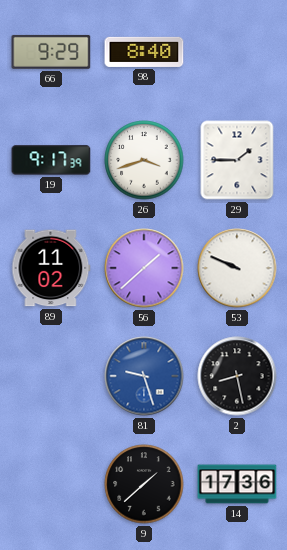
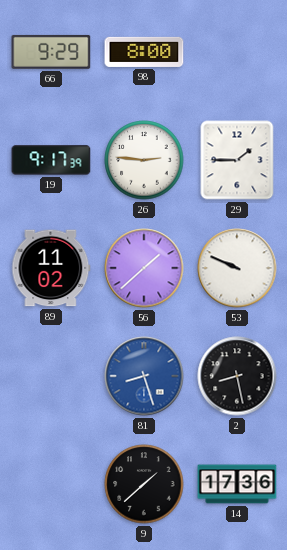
98: 8:40 -> 8:00 (144, 52)
26: 3:42 -> 2:46 (144, 160)
81: 9:27 -> 8:27 (144, 376)
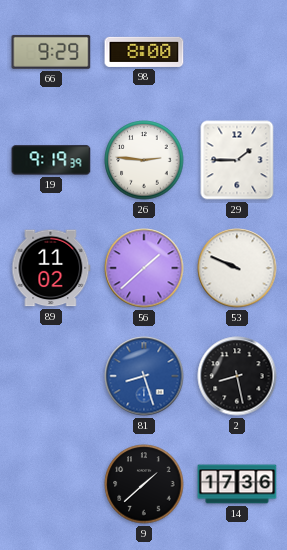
19: 9:17 -> 9:19 (51, 160)
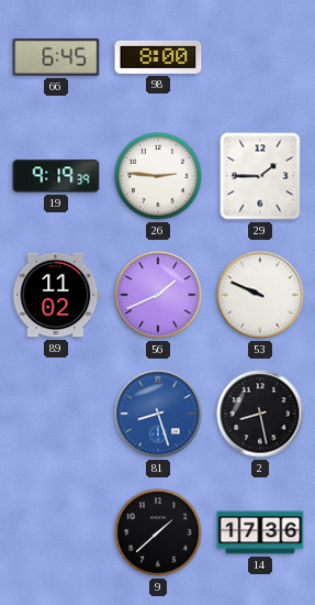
66: 9:29 -> 6:45 (56, 57)
56: 1:38 -> 1:41 (158, 295)
